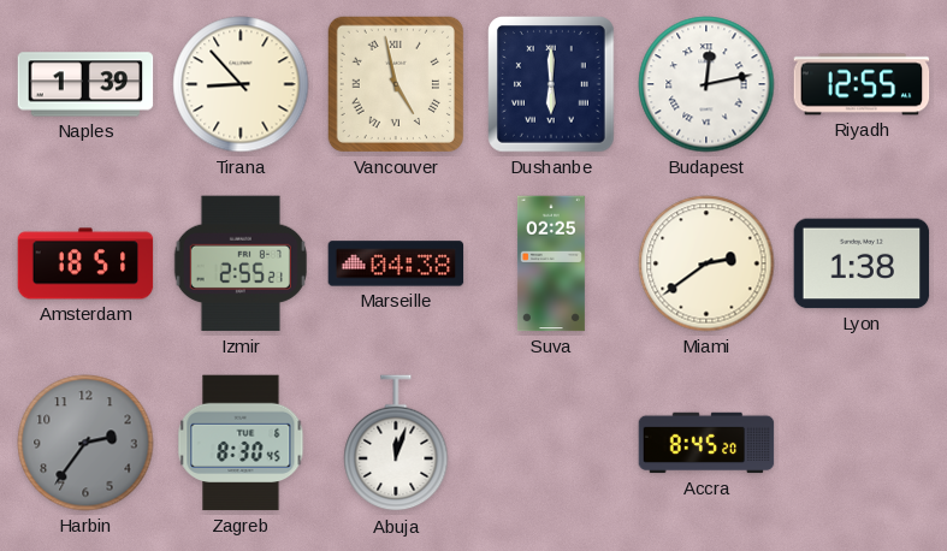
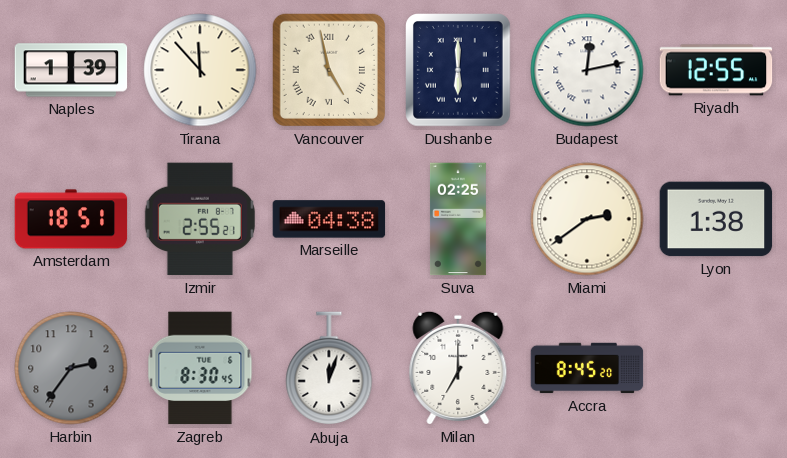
Tirana: 8:53 -> 11:53 (200, 70)
Milan: none -> 7:00 (458, 368)
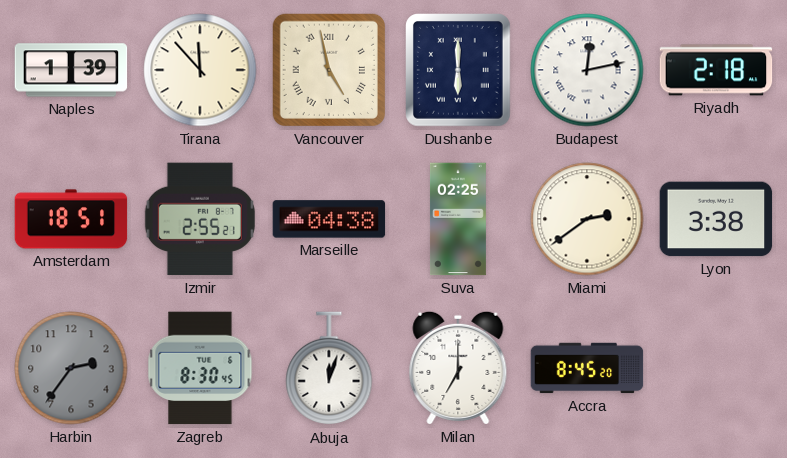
Riyadh: 12:55 -> 2:18 (716, 70)
Lyon: 1:38 -> 3:38 (716, 219)
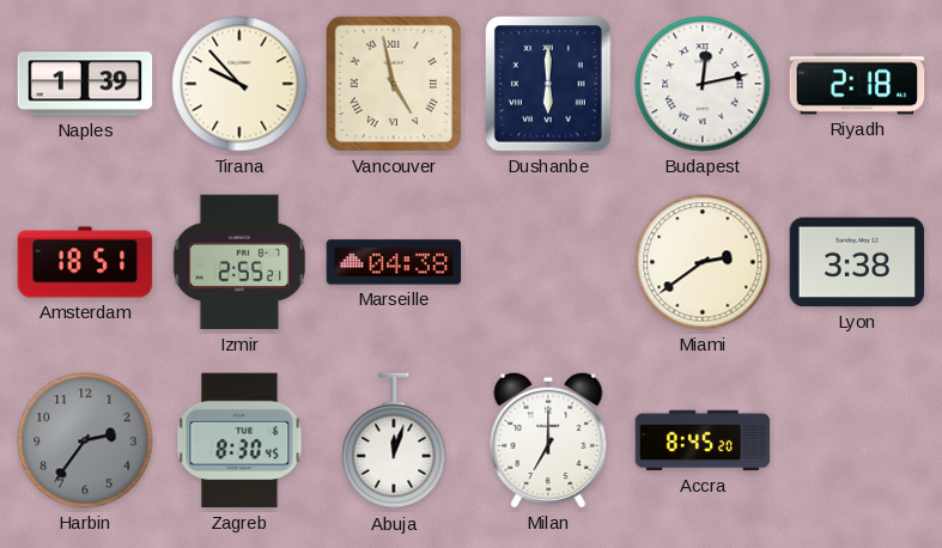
Tirana: 11:53 -> 9:53 (239, 84)
Suva: 02:25 -> none (458, 219)
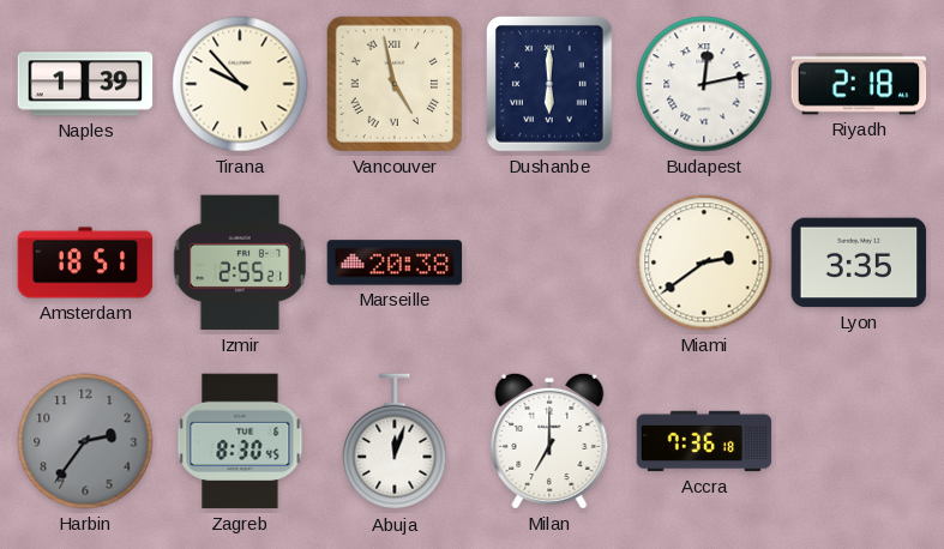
Marseille: 04:38 -> 20:38 (395, 263)
Lyon: 3:38 -> 3:35 (859, 263)
Accra: 8:45 -> 7:36 (704, 441)
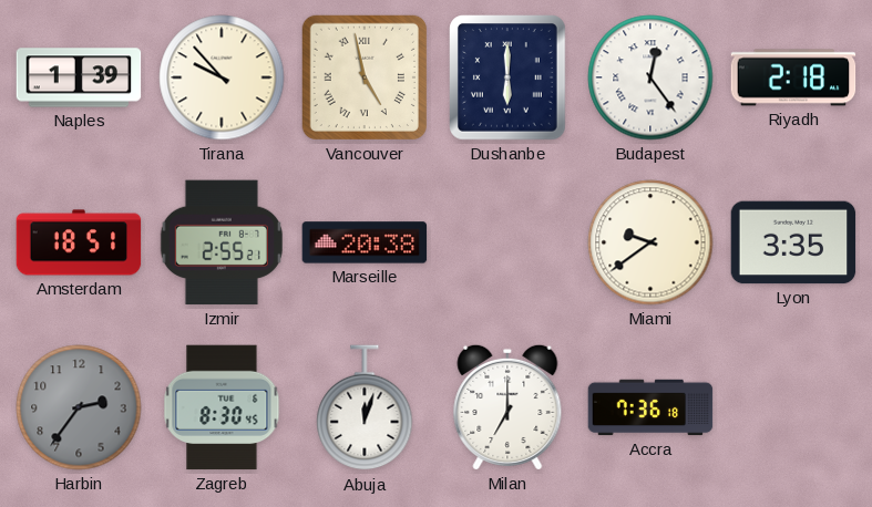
Budapest: 12:13 -> 12:24 (650, 77)
Miami: 2:39 -> 9:39 (650, 242)
